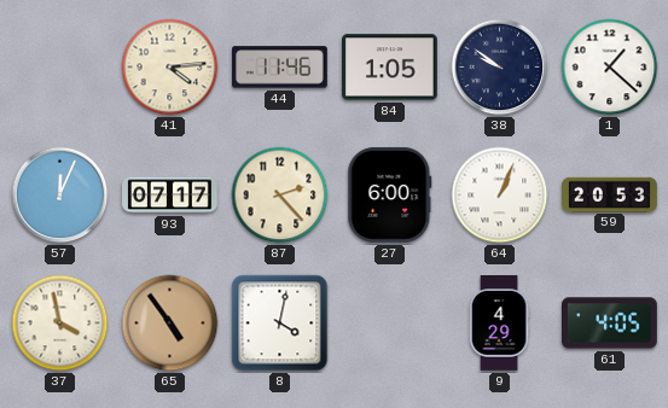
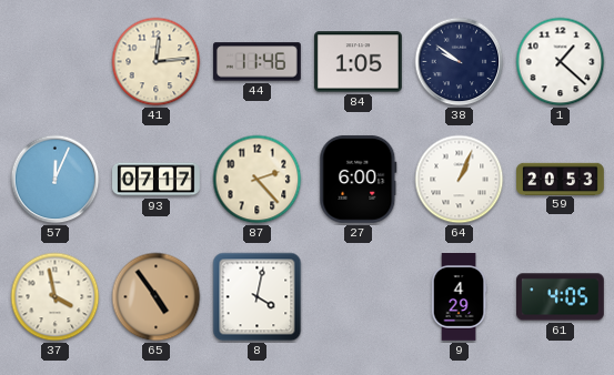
41: 4:14 -> 12:14 (157, 62)
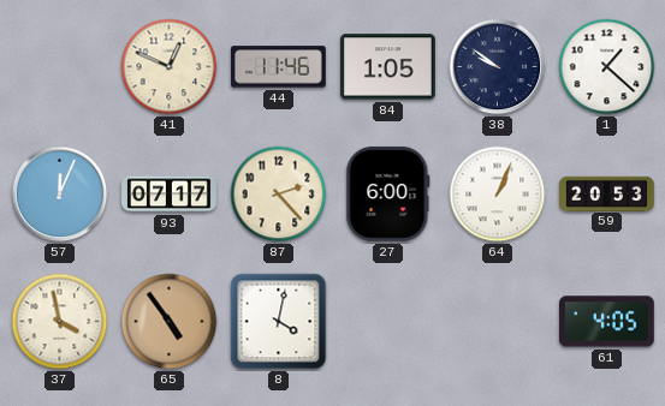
41: 12:14 -> 12:49 (170, 67)
9: 4:29 -> none (459, 297)
